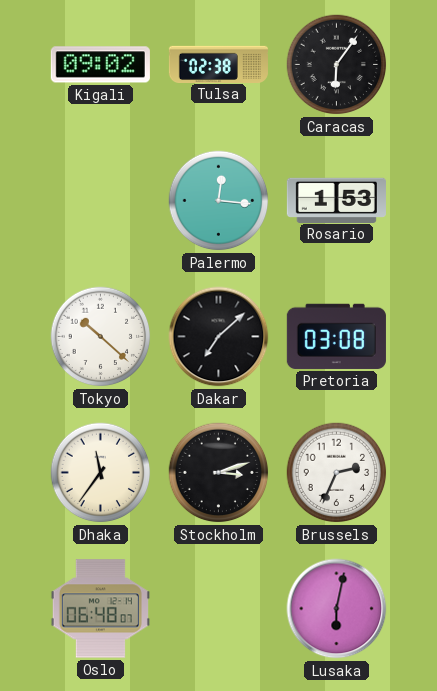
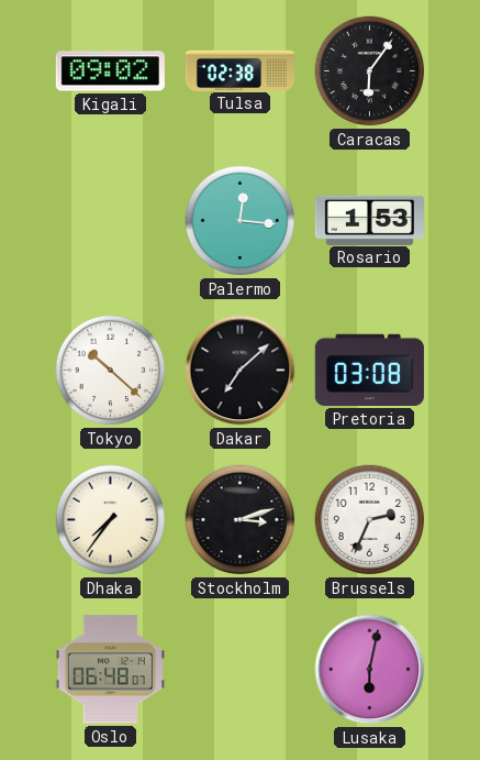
Dhaka: 11:36 -> 7:36 (111, 520)
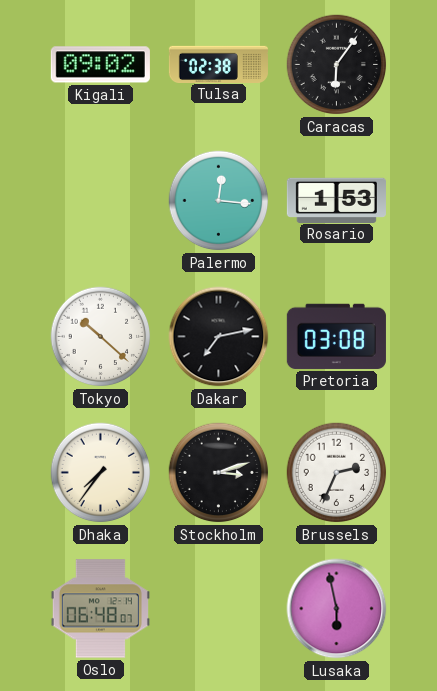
Dakar: 7:08 -> 7:13 (219, 337)
Lusaka: 6:02 -> 5:58 (337, 609)
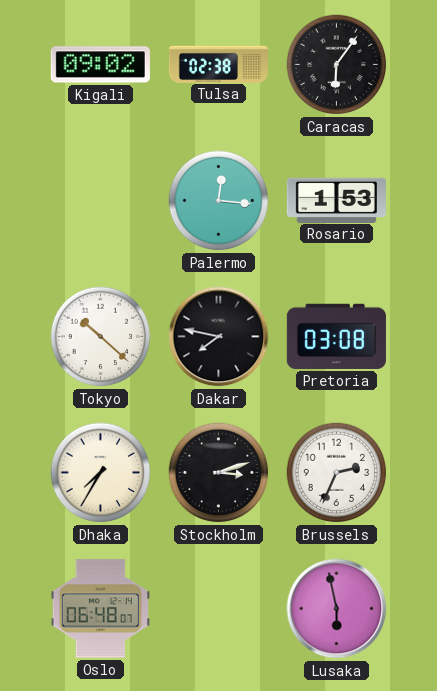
Dakar: 7:13 -> 7:47 (219, 337)
Dhaka: 7:36 -> 7:35 (101, 473)
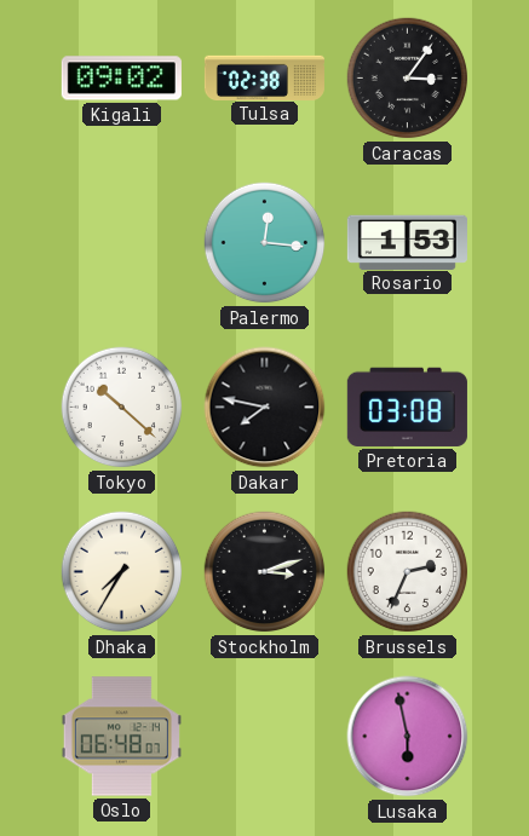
Caracas: 6:06 -> 3:06 (408, 79)
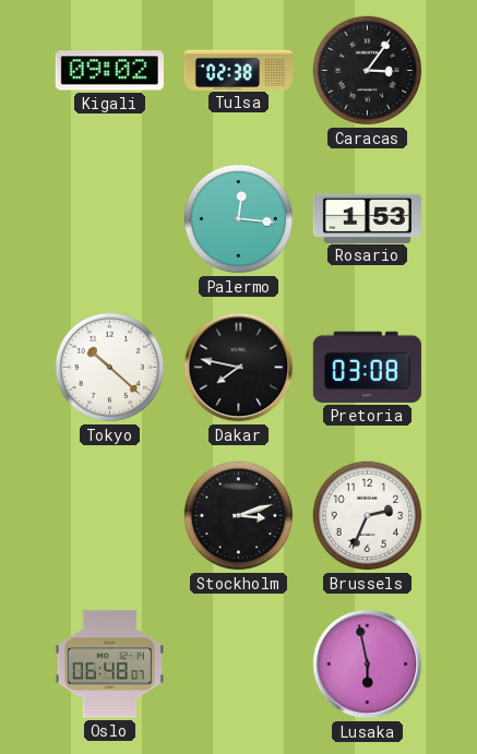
Dhaka: 7:35 -> none (122, 572)
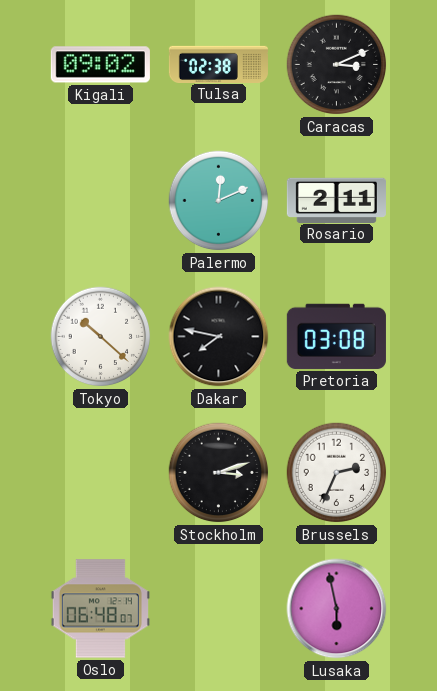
Caracas: 3:06 -> 3:11 (337, 65)
Palermo: 12:16 -> 12:11 (219, 201)
Rosario: 1:53 -> 2:11 (336, 200)
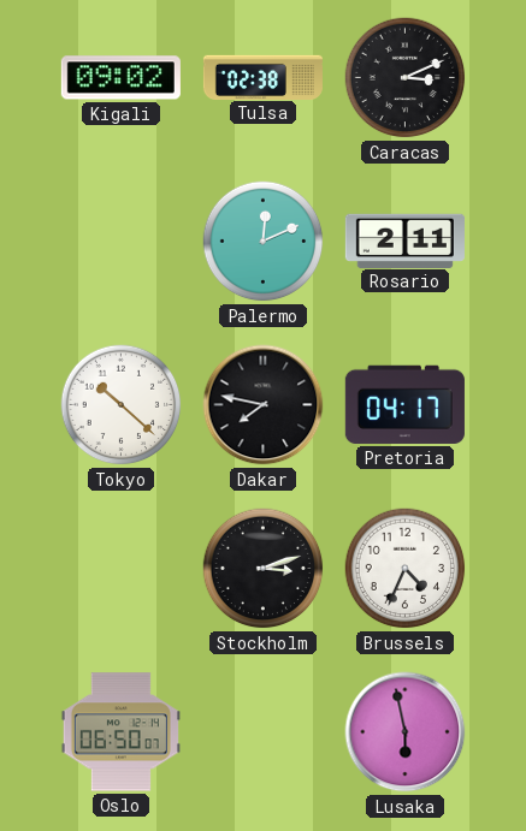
Pretoria: 03:08 -> 04:17 (404, 404)
Brussels: 2:34 -> 4:34 (406, 569)
Oslo: 06:48 -> 06:50 (120, 732)
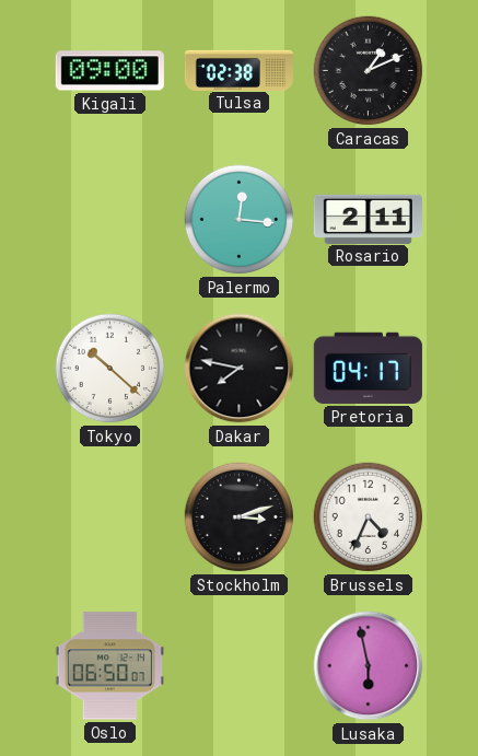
Kigali: 09:02 -> 09:00 (109, 71)
Caracas: 3:11 -> 1:11 (369, 71)
Palermo: 12:11 -> 12:16 (240, 220)
